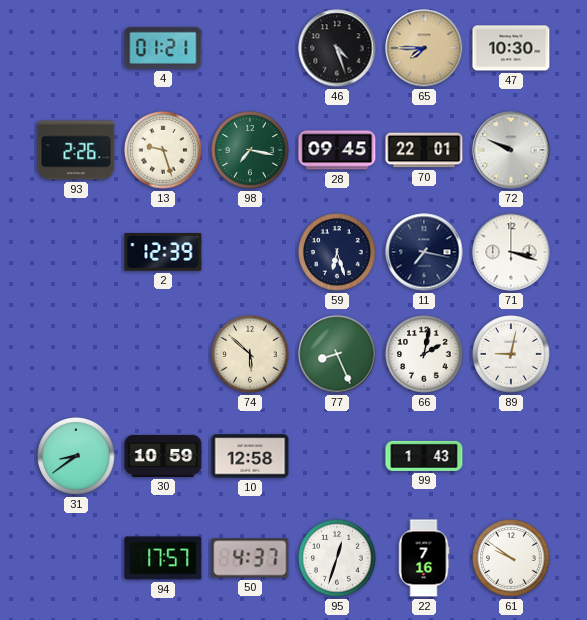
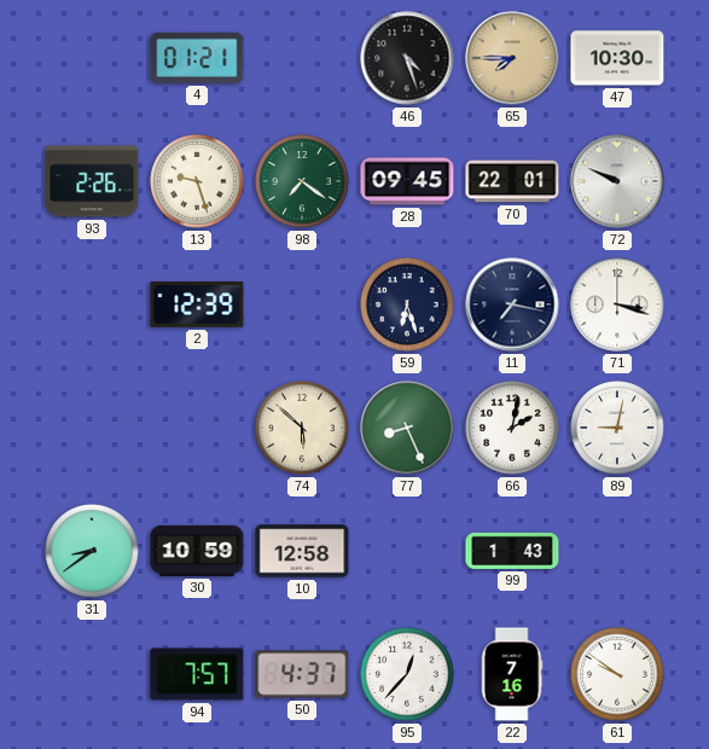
98: 7:17 -> 7:21 (302, 181)
94: 17:57 -> 7:57 (197, 674)
95: 12:33 -> 12:37 (407, 674)
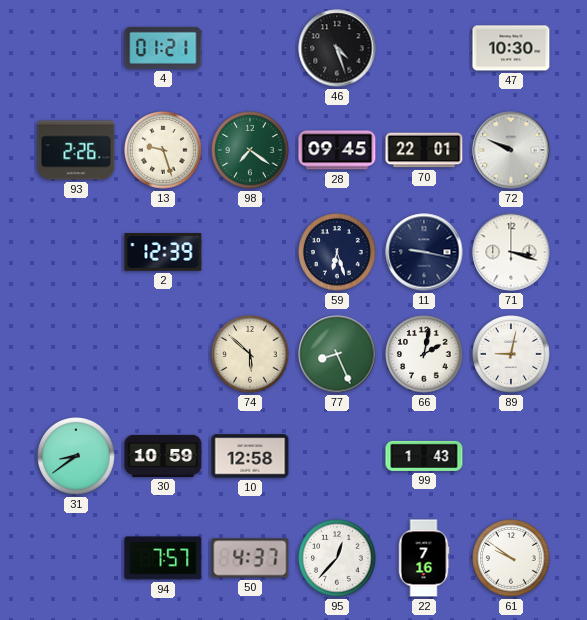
65: 7:45 -> none (512, 58)
11: 7:17 -> 9:17 (424, 252)
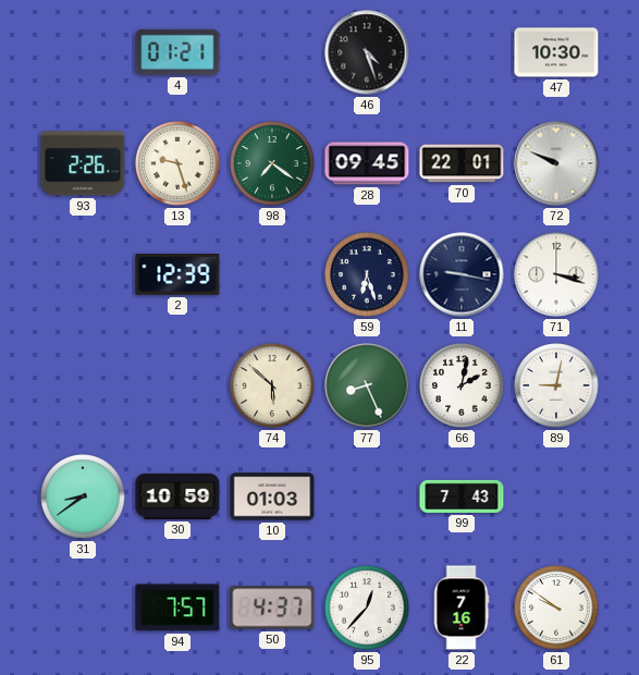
10: 12:58 -> 01:03 (272, 496)
99: 1:43 -> 7:43 (462, 496)
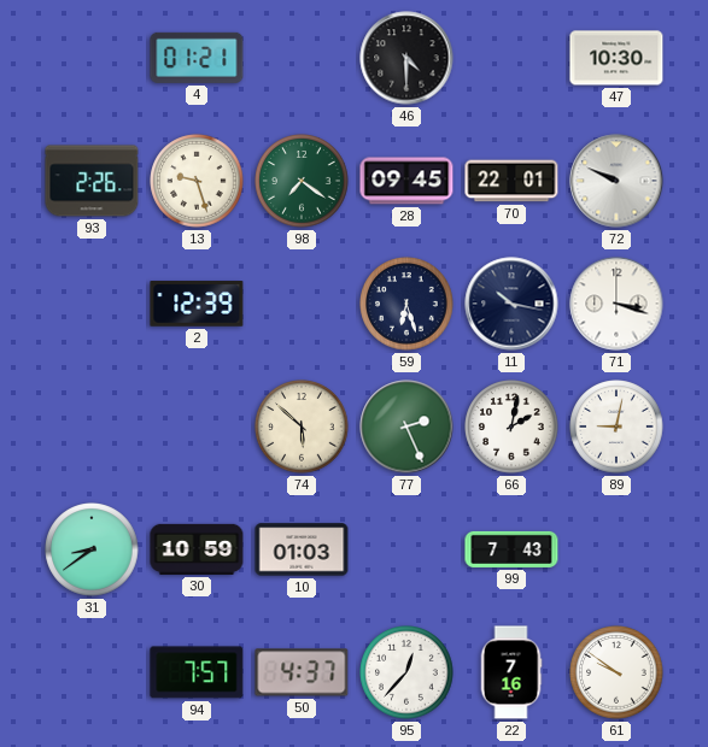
46: 4:27 -> 4:30 (406, 58)
11: 9:17 -> 10:17 (511, 304)
77: 8:26 -> 2:26 (406, 427)
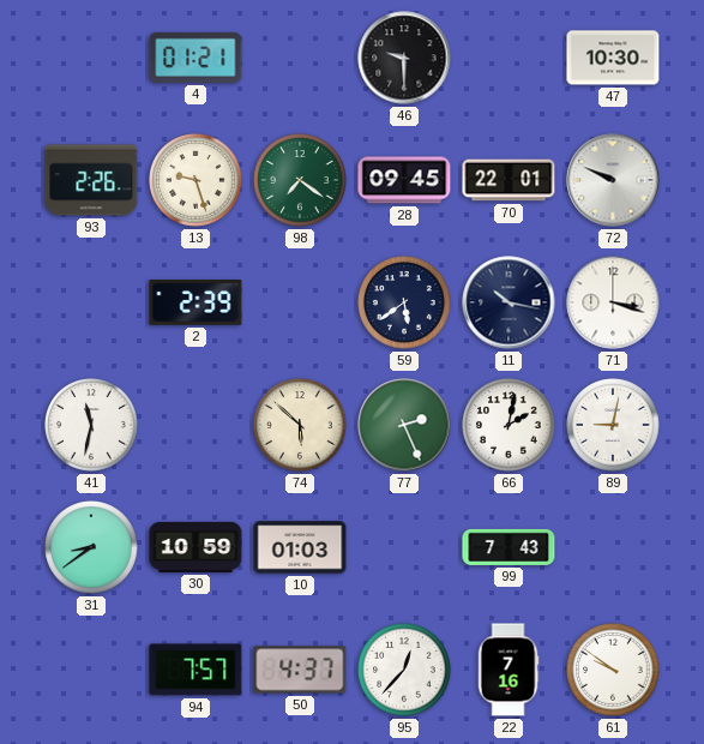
46: 4:30 -> 9:30 (404, 58)
2: 12:39 -> 2:39 (195, 302)
59: 6:27 -> 5:39 (404, 302)
41: none -> 11:32 (91, 425)
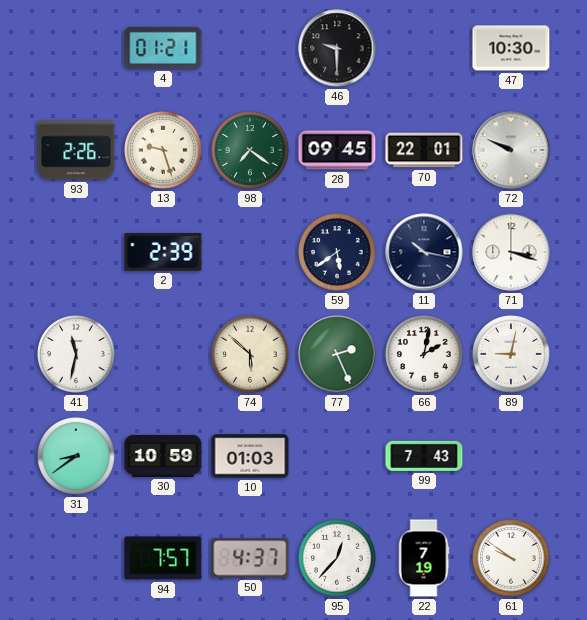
22: 7:16 -> 7:19 (424, 558)
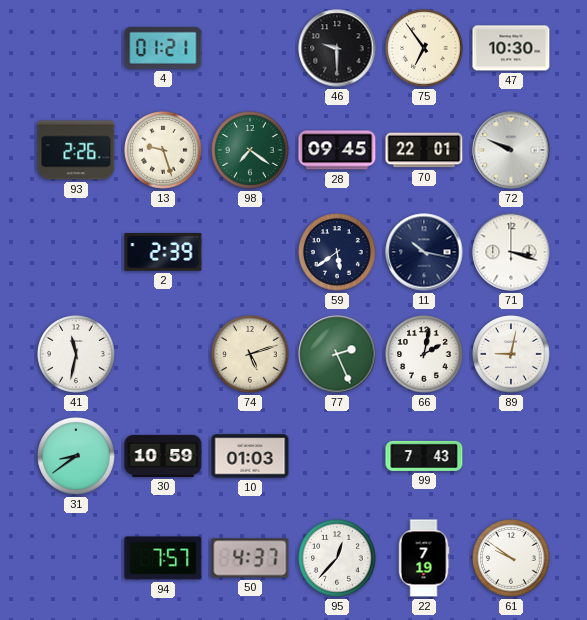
75: none -> 6:54 (424, 48)
74: 5:52 -> 5:12 (250, 354)
